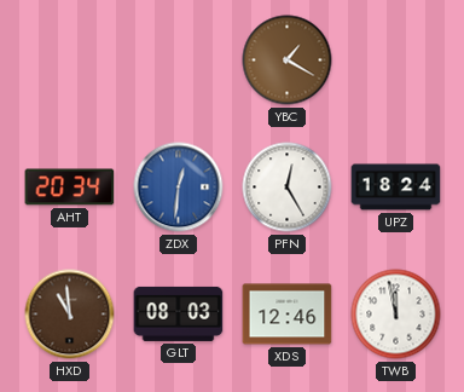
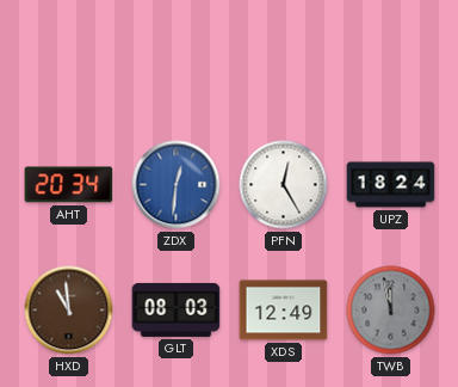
YBC: 1:20 -> none (288, 60)
XDS: 12:46 -> 12:49 (284, 311)
TWB dial: white -> grey (391, 311)
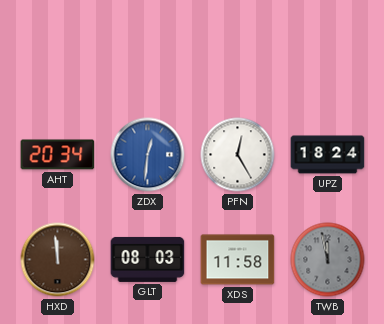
HXD: 10:59 -> 11:59 (58, 260)
XDS: 12:49 -> 11:58 (238, 260)
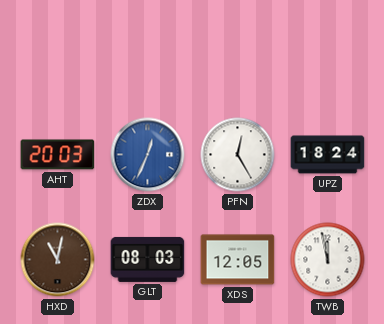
AHT: 20:34 -> 20:03 (58, 155)
ZDX: 12:31 -> 12:34 (148, 155)
HXD: 11:59 -> 11:02 (58, 260)
XDS: 11:58 -> 12:05 (238, 260)
TWB dial: grey -> white (328, 260)
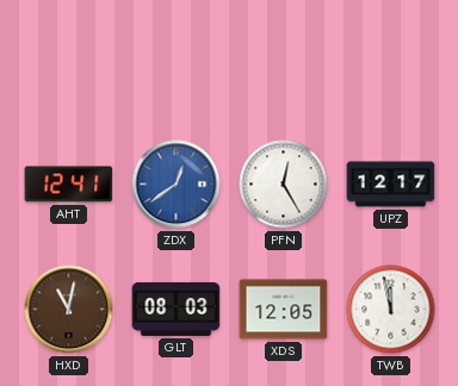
AHT: 20:03 -> 12:41 (69, 185)
ZDX: 12:34 -> 12:39 (177, 185)
UPZ: 18:24 -> 12:17 (391, 185)
